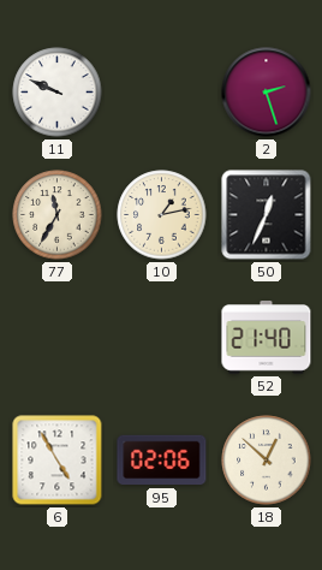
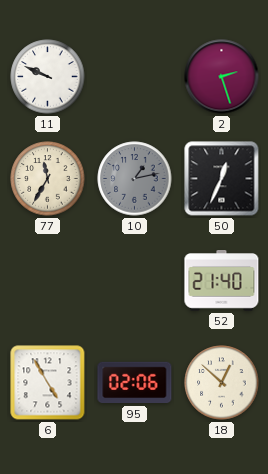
10 dial: cream -> grey (135, 179)
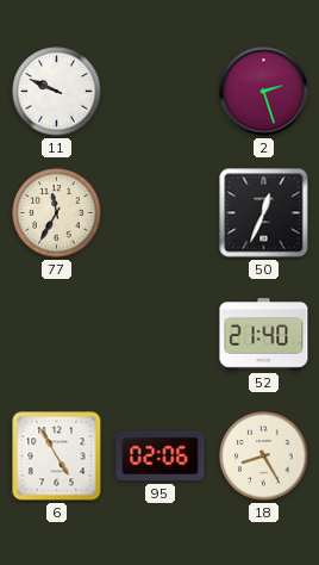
10: 1:13 -> none (135, 179)
18: 12:52 -> 8:25 (264, 457)
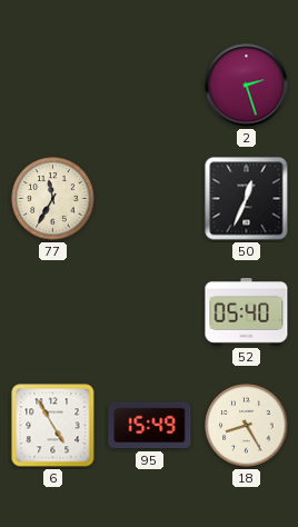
11: 9:49 -> none (57, 92)
52: 21:40 -> 05:40 (247, 312)
95: 02:06 -> 15:49 (150, 426)
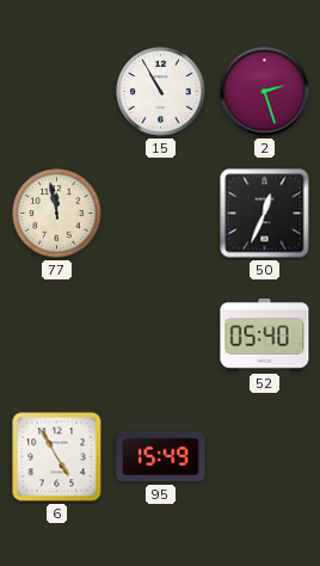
15: none -> 10:55 (161, 92)
77: 11:35 -> 11:58 (57, 214)
18: 8:25 -> none (247, 426)
